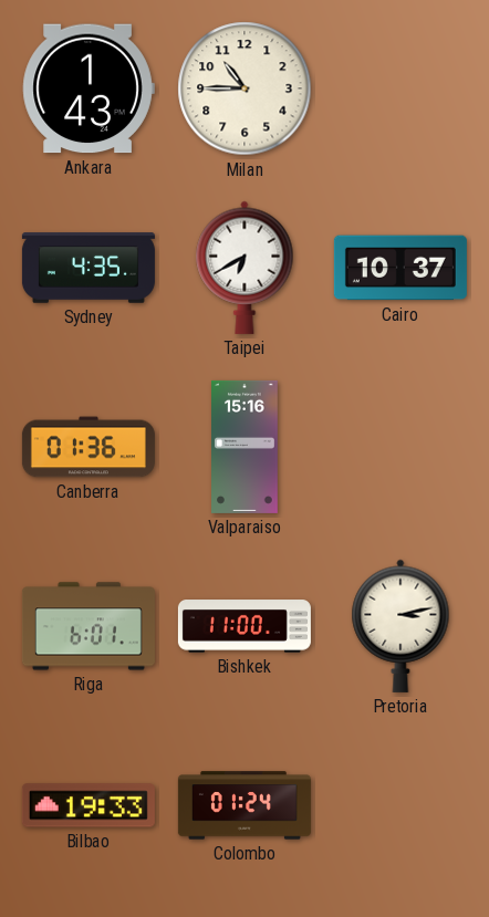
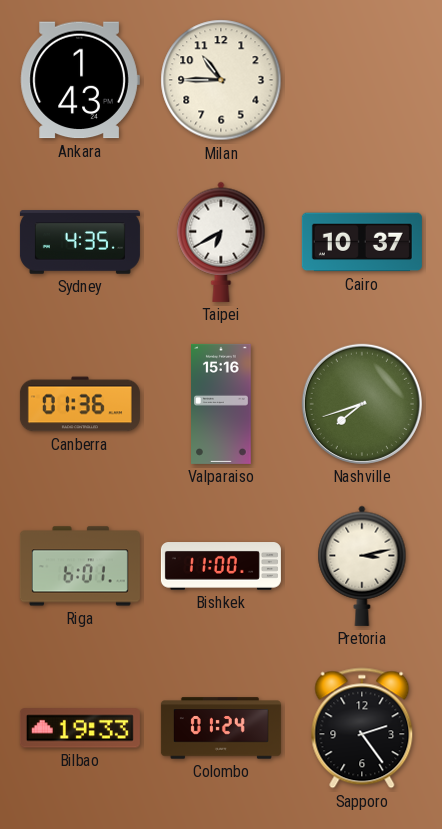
Nashville: none -> 7:42 (362, 404)
Sapporo: none -> 2:24 (362, 728)
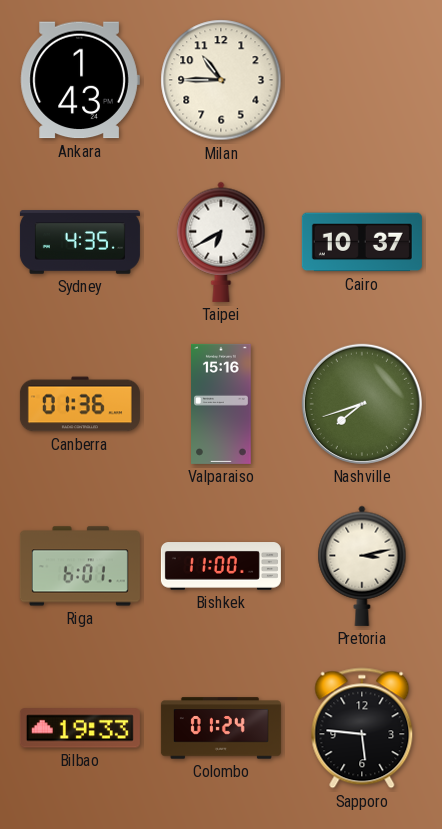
Sapporo: 2:24 -> 5:46 (362, 728)
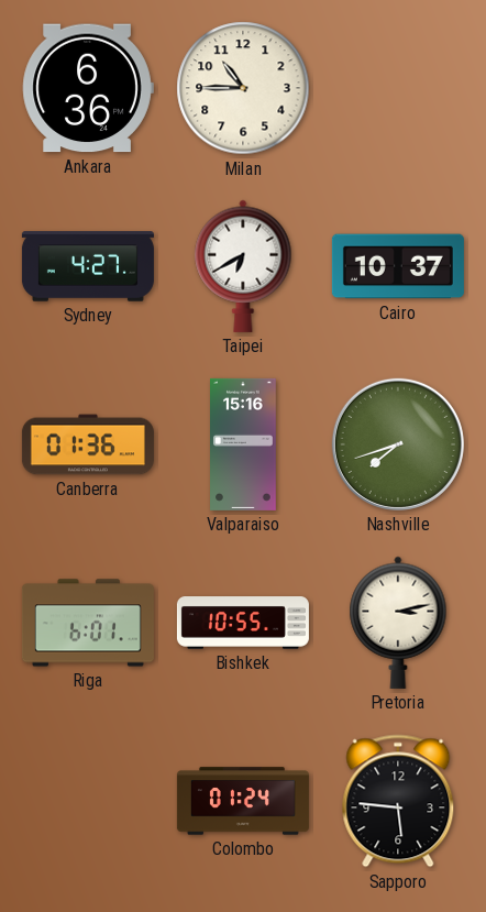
Ankara: 1:43 -> 6:36 (88, 88)
Sydney: 4:35 -> 4:27 (88, 266)
Bishkek: 11:00 -> 10:55 (243, 623)
Bilbao: 19:33 -> none (80, 728)
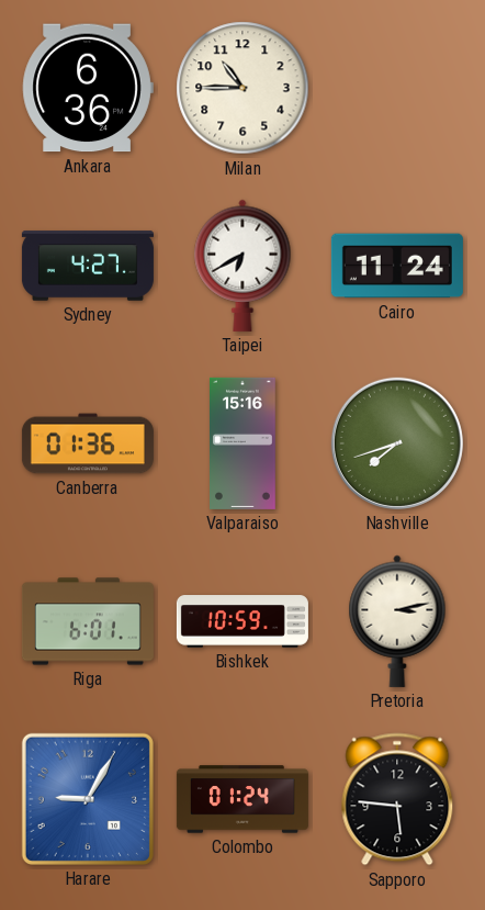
Cairo: 10:37 -> 11:24 (397, 266)
Bishkek: 10:55 -> 10:59 (243, 621)
Harare: none -> 9:05 (88, 799)
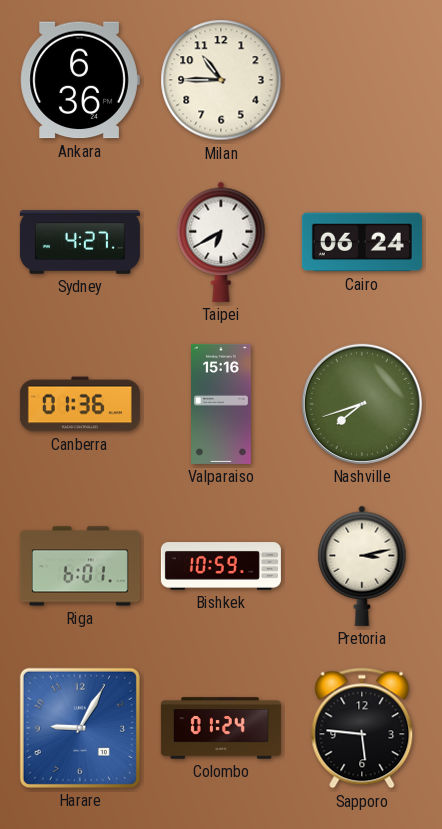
Cairo: 11:24 -> 06:24 (362, 242)
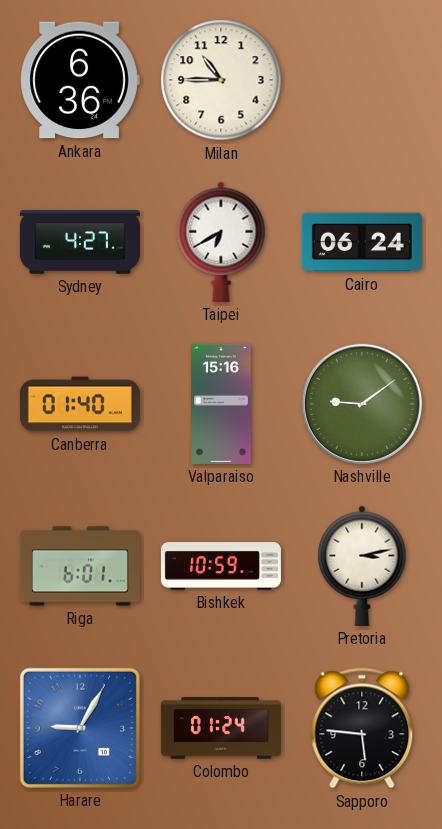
Canberra: 01:36 -> 01:40 (80, 404)
Nashville: 7:42 -> 9:09 (362, 404)
